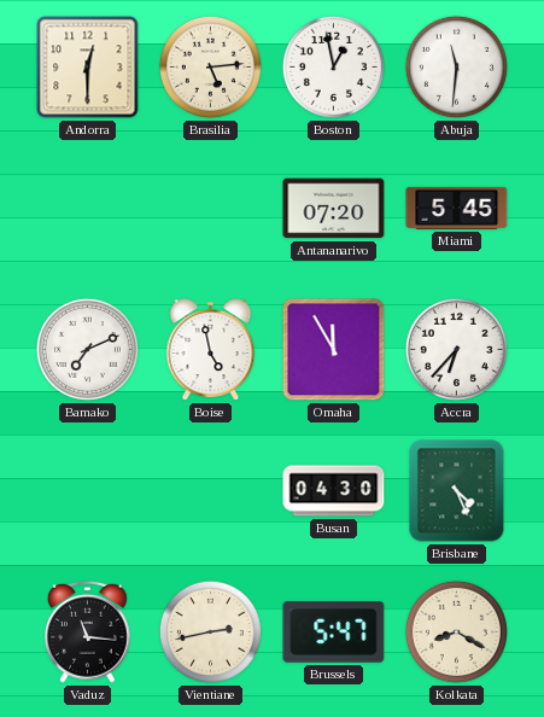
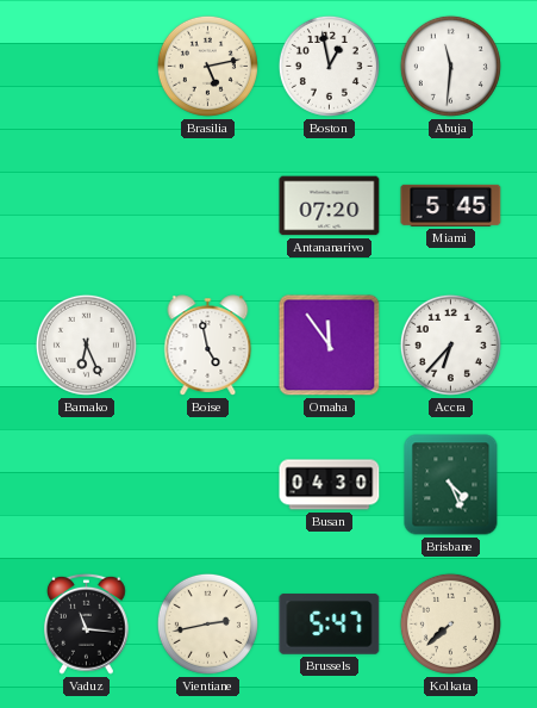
Andorra: 12:30 -> none (88, 68)
Brasilia: 5:14 -> 5:13 (207, 66)
Bamako: 7:11 -> 6:26 (86, 344)
Omaha: 11:55 -> 11:54 (330, 346)
Kolkata: 8:20 -> 7:38 (450, 623)
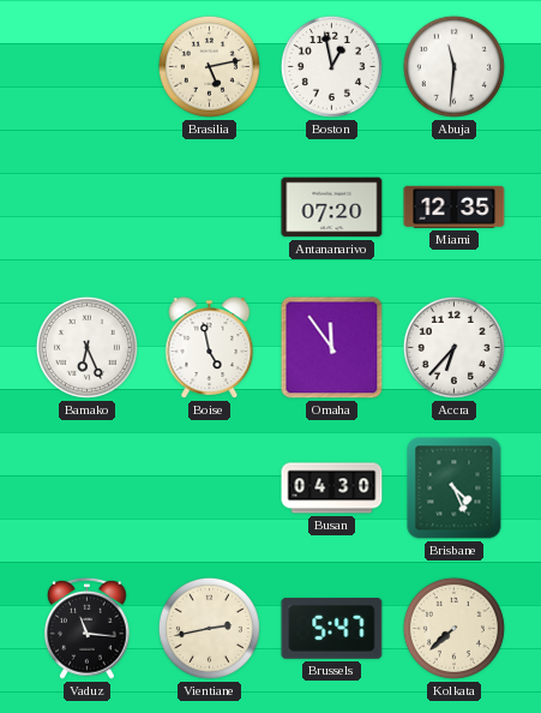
Miami: 5:45 -> 12:35 (455, 206)
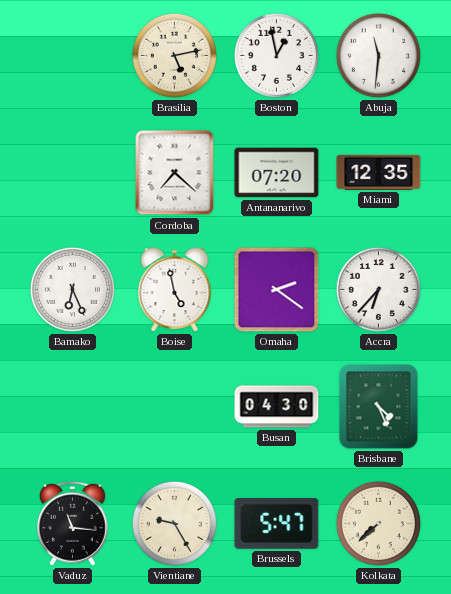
Cordoba: none -> 7:22 (175, 173)
Omaha: 11:54 -> 2:21 (277, 290)
Vientiane: 2:43 -> 9:25 (174, 523)
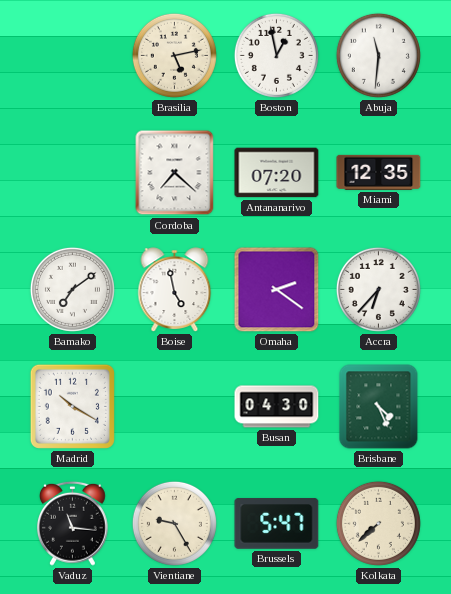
Bamako: 6:26 -> 7:09 (72, 289)
Madrid: none -> 10:20 (72, 406)
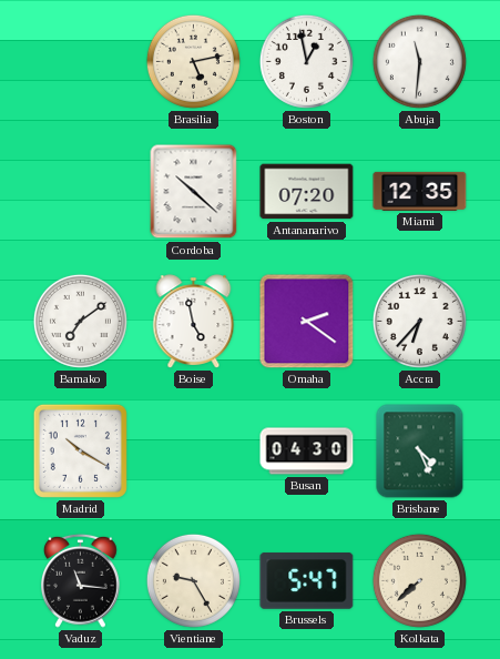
Cordoba: 7:22 -> 10:22 (194, 192)
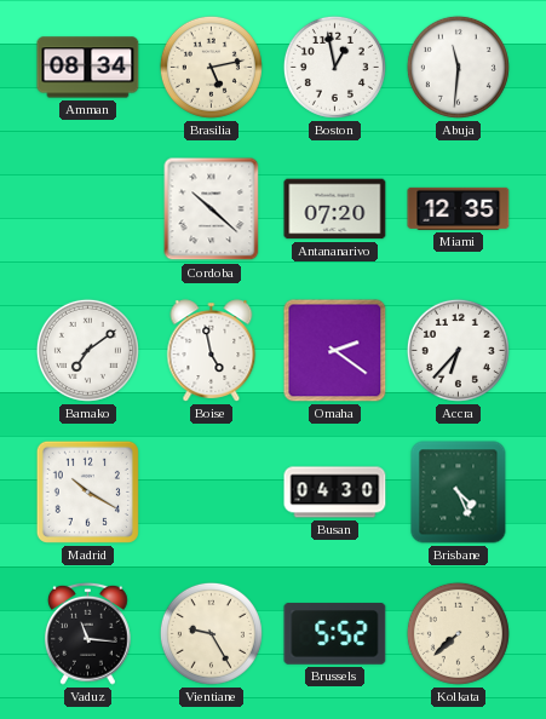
Amman: none -> 08:34 (88, 68)
Brussels: 5:47 -> 5:52 (335, 634)
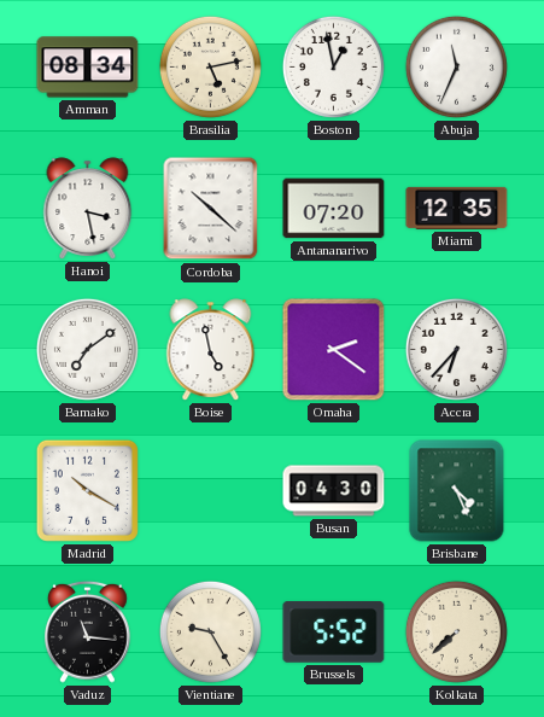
Abuja: 11:31 -> 11:34 (456, 66)
Hanoi: none -> 3:28 (88, 209)
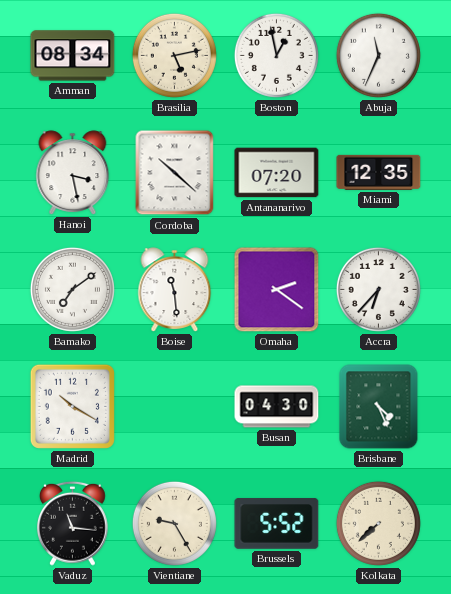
Boise: 4:58 -> 11:29 (175, 290)
